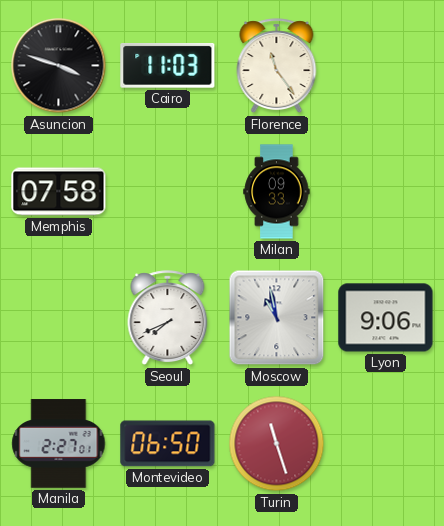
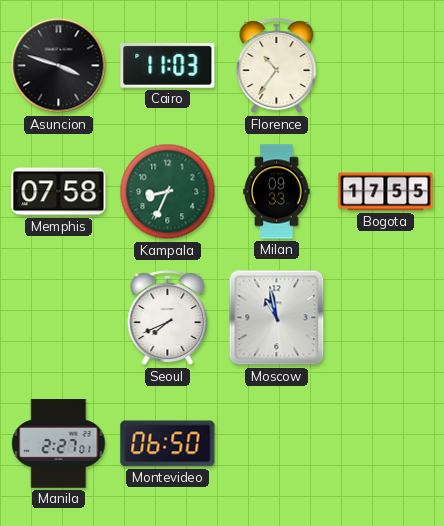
Florence: 11:24 -> 10:36 (277, 66)
Kampala: none -> 8:34 (168, 192)
Bogota: none -> 17:55 (386, 192)
Lyon: 9:06 -> none (386, 318)
Turin: 11:27 -> none (277, 444)
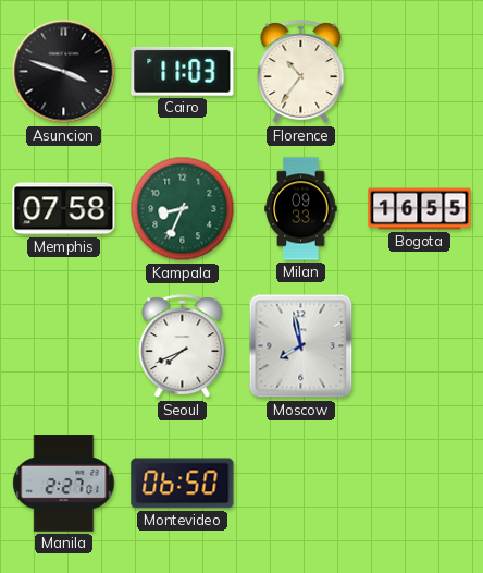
Bogota: 17:55 -> 16:55 (420, 209)
Moscow: 10:58 -> 7:58 (301, 346)
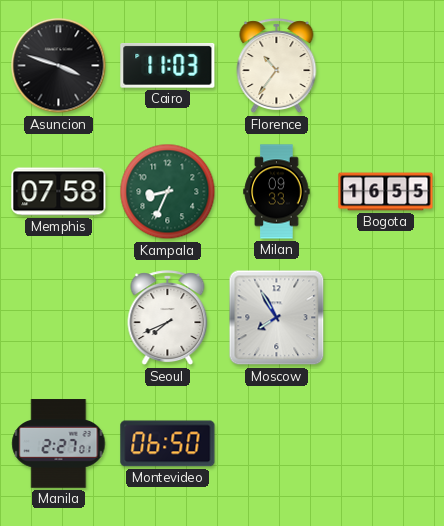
Moscow: 7:58 -> 7:55 (277, 318)
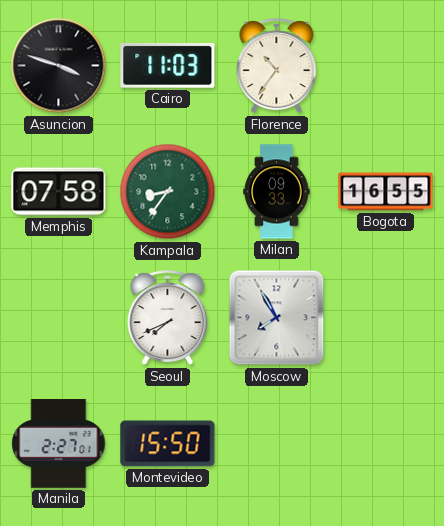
Kampala: 8:34 -> 8:36 (168, 192)
Montevideo: 06:50 -> 15:50 (168, 444)
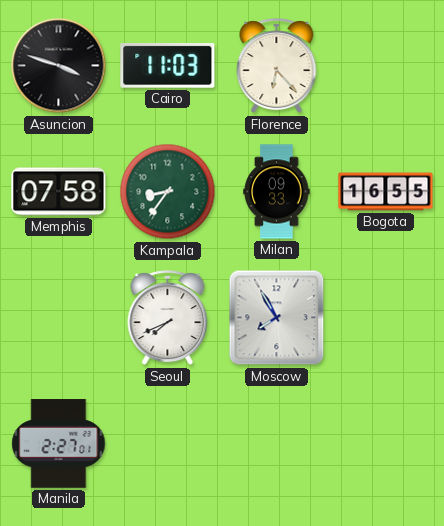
Florence: 10:36 -> 6:23 (277, 66)
Montevideo: 15:50 -> none (168, 444)
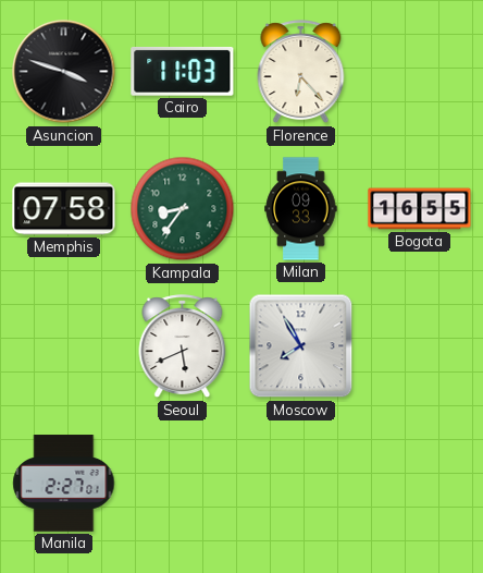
Seoul: 7:41 -> 5:41 (183, 346)
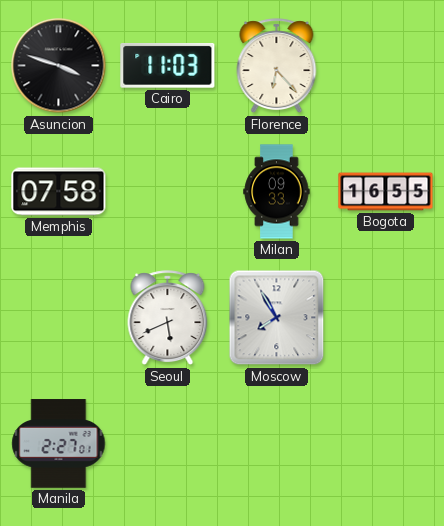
Kampala: 8:36 -> none (183, 209)
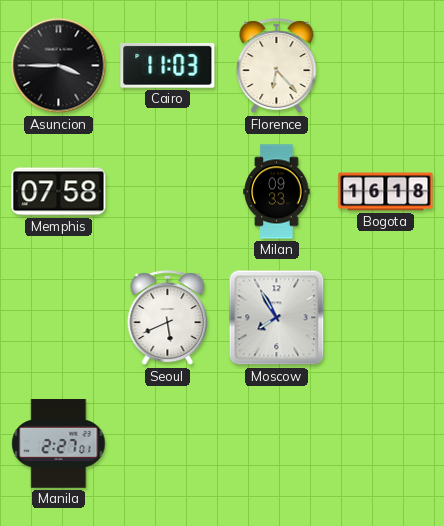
Asuncion: 3:48 -> 3:45 (59, 66)
Bogota: 16:55 -> 16:18 (386, 192)
